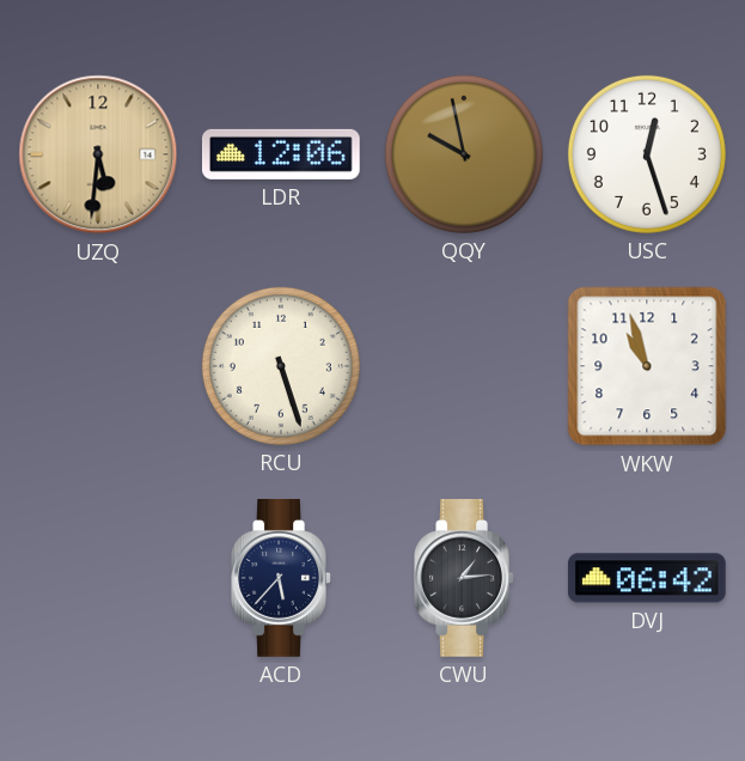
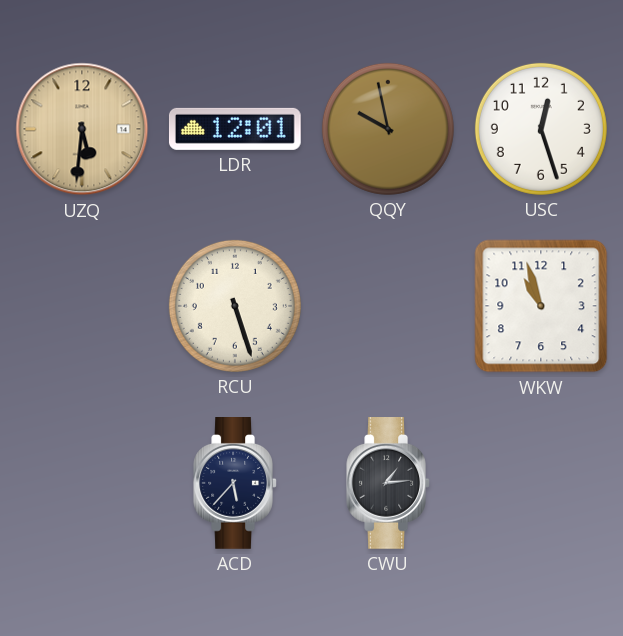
LDR: 12:06 -> 12:01 (235, 129)
DVJ: 06:42 -> none (647, 578)
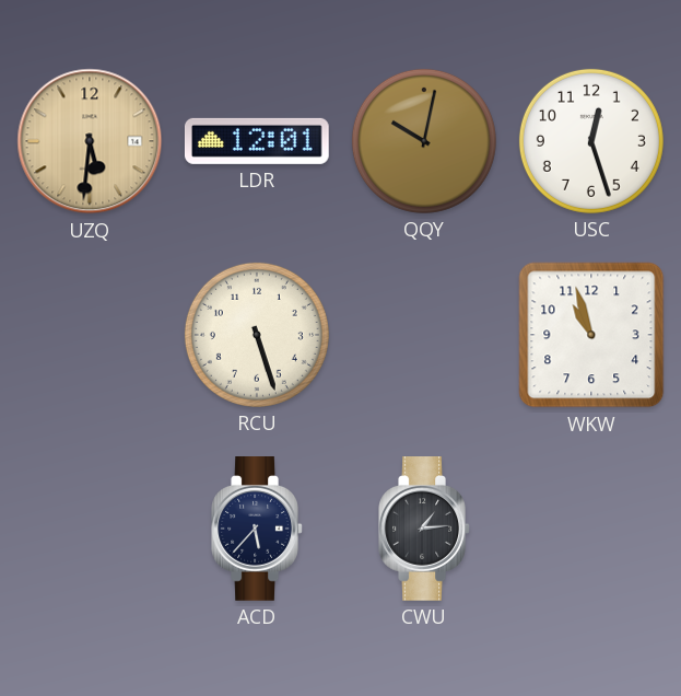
QQY: 9:58 -> 10:02 (424, 141)
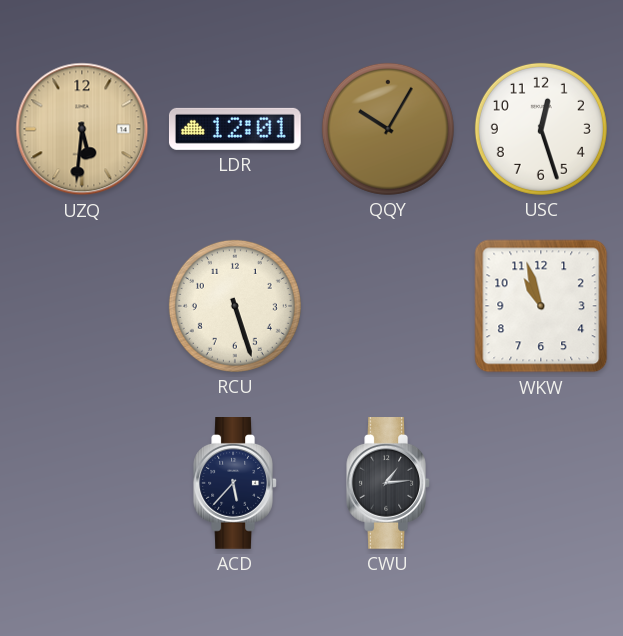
QQY: 10:02 -> 10:05 (388, 129)
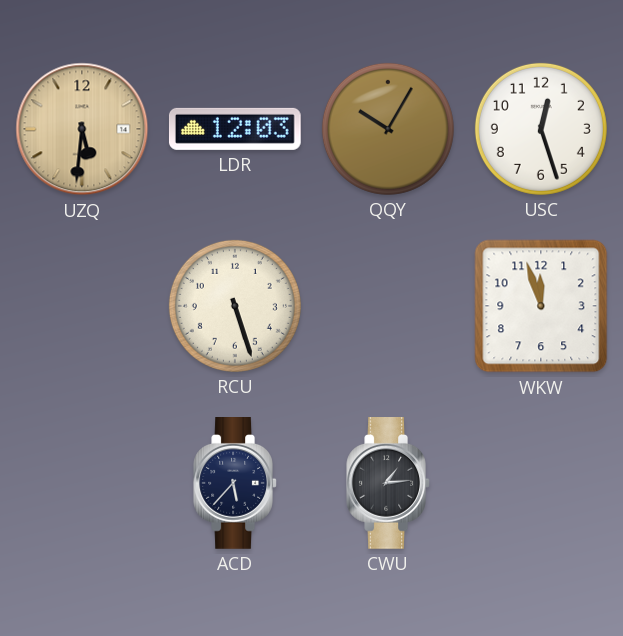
LDR: 12:01 -> 12:03 (235, 129)
WKW: 10:57 -> 11:57 (541, 306)
